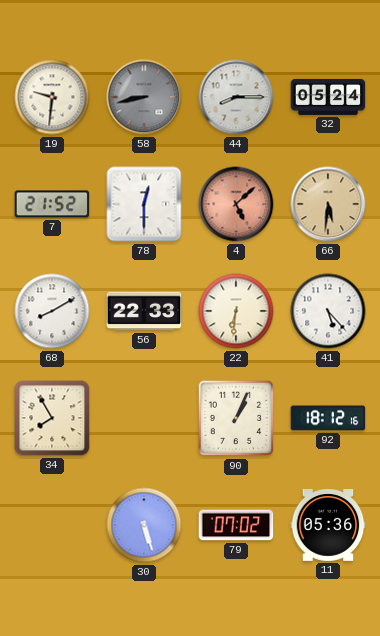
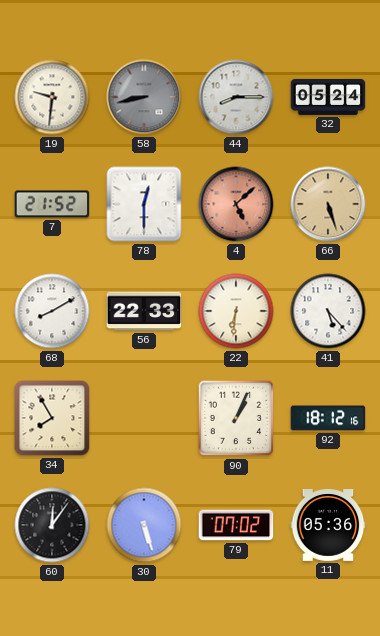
66: 5:31 -> 5:27 (328, 204)
60: none -> 12:06 (52, 525)
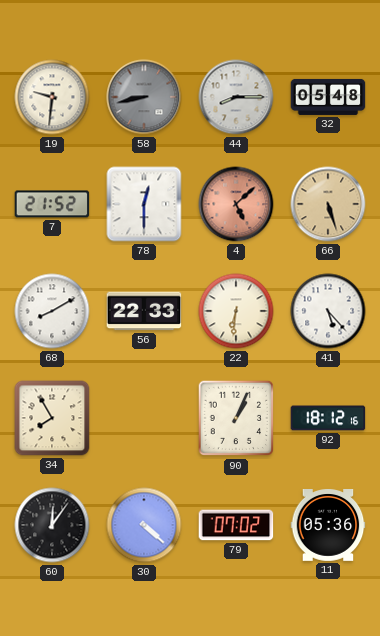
32: 05:24 -> 05:48 (328, 97)
30: 5:27 -> 4:22 (144, 525)
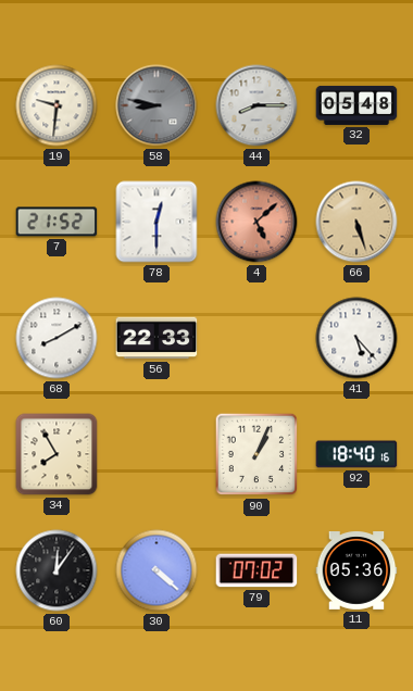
58: 8:43 -> 8:47 (157, 105)
22: 6:31 -> none (236, 311)
92: 18:12 -> 18:40 (356, 454)
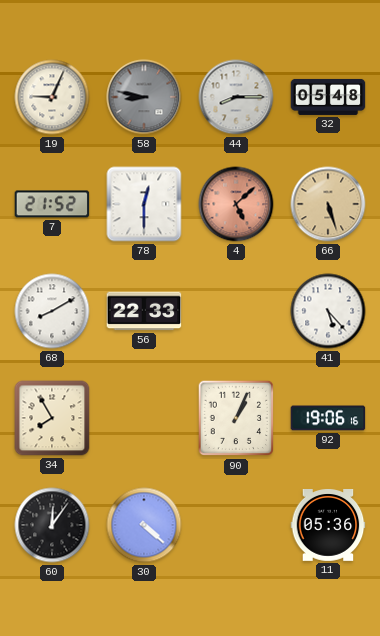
19: 9:31 -> 9:04 (52, 97)
92: 18:40 -> 19:06 (328, 418)
79: 07:02 -> none (256, 570)
